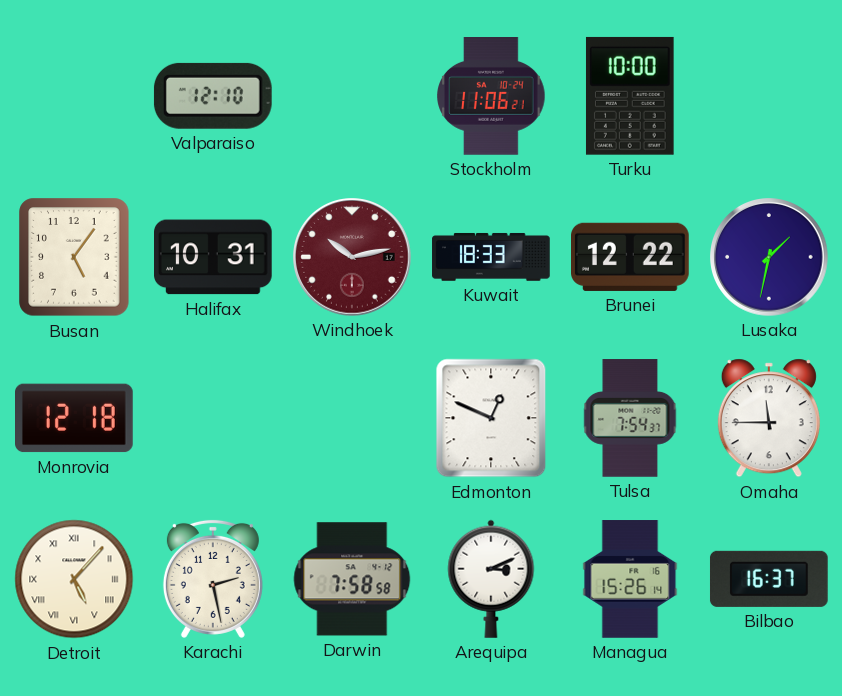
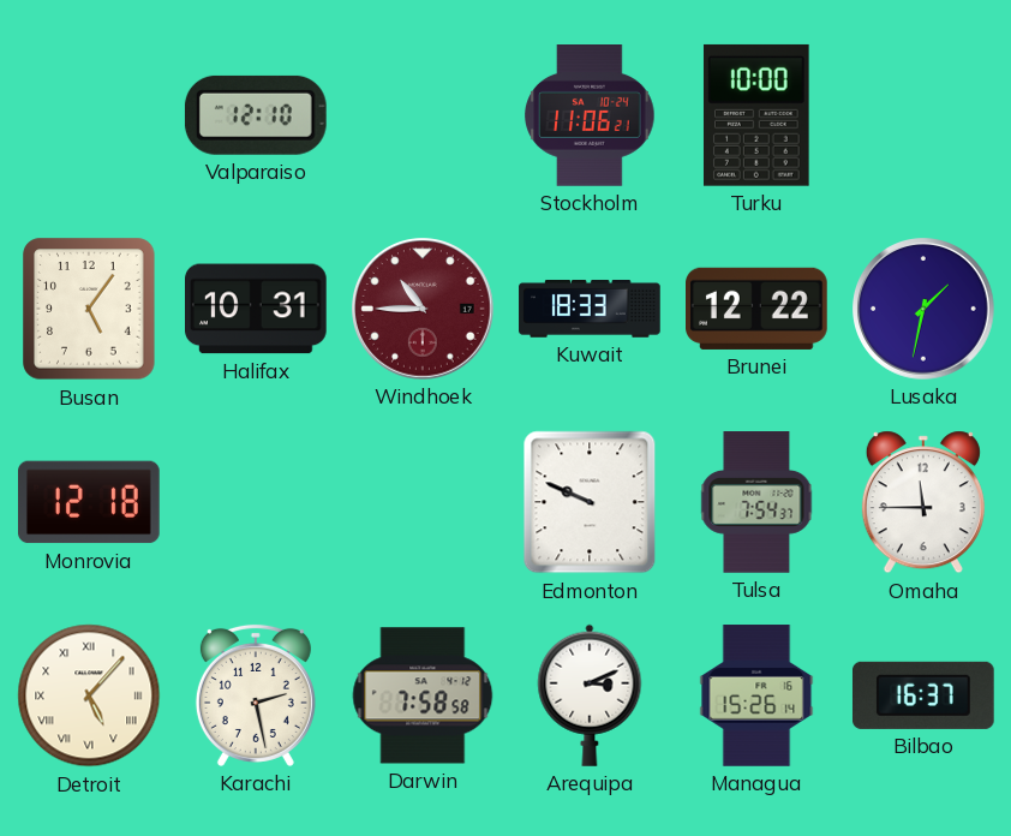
Windhoek: 10:13 -> 10:45 (423, 309)
Edmonton: 12:49 -> 9:49 (590, 502)
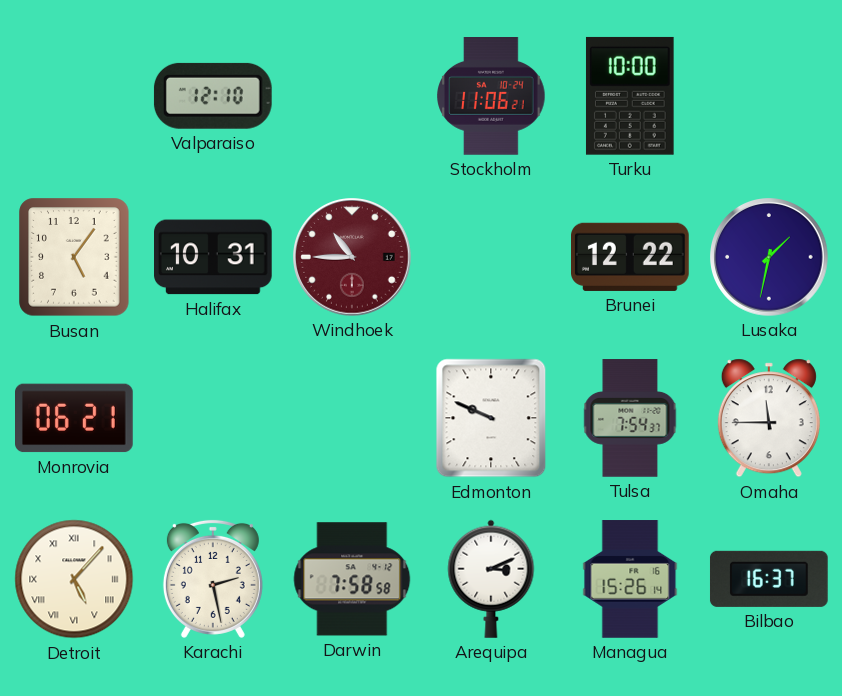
Kuwait: 18:33 -> none (590, 309)
Monrovia: 12:18 -> 06:21 (75, 418)
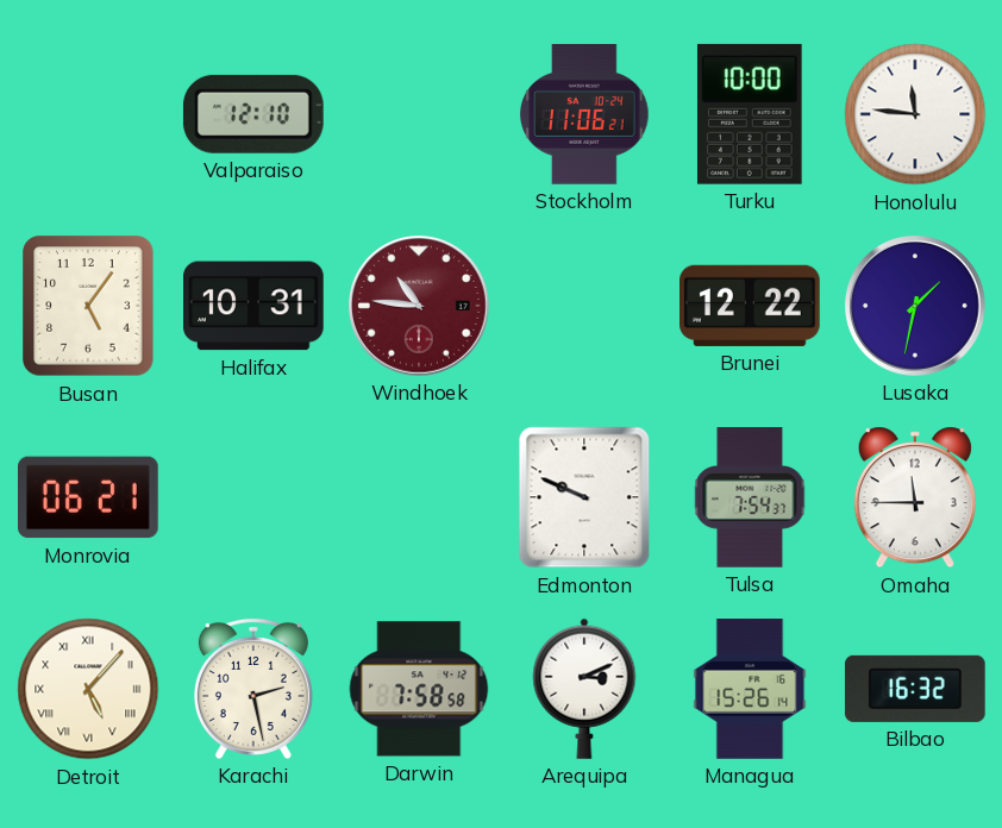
Honolulu: none -> 11:46 (915, 114)
Windhoek: 10:45 -> 10:46 (419, 306)
Bilbao: 16:37 -> 16:32 (915, 689)
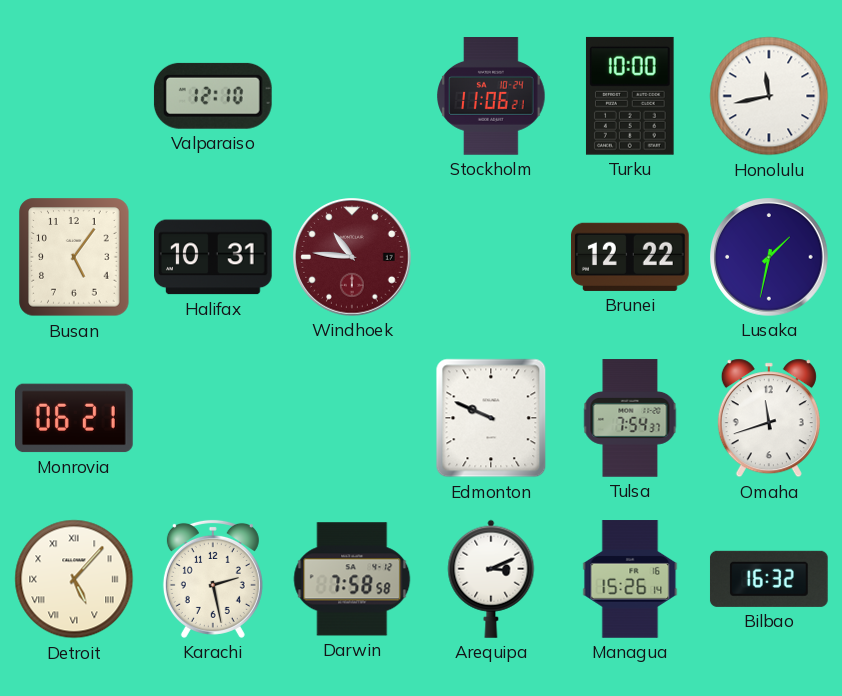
Honolulu: 11:46 -> 11:43 (769, 96)
Omaha: 11:45 -> 11:42 (769, 418)
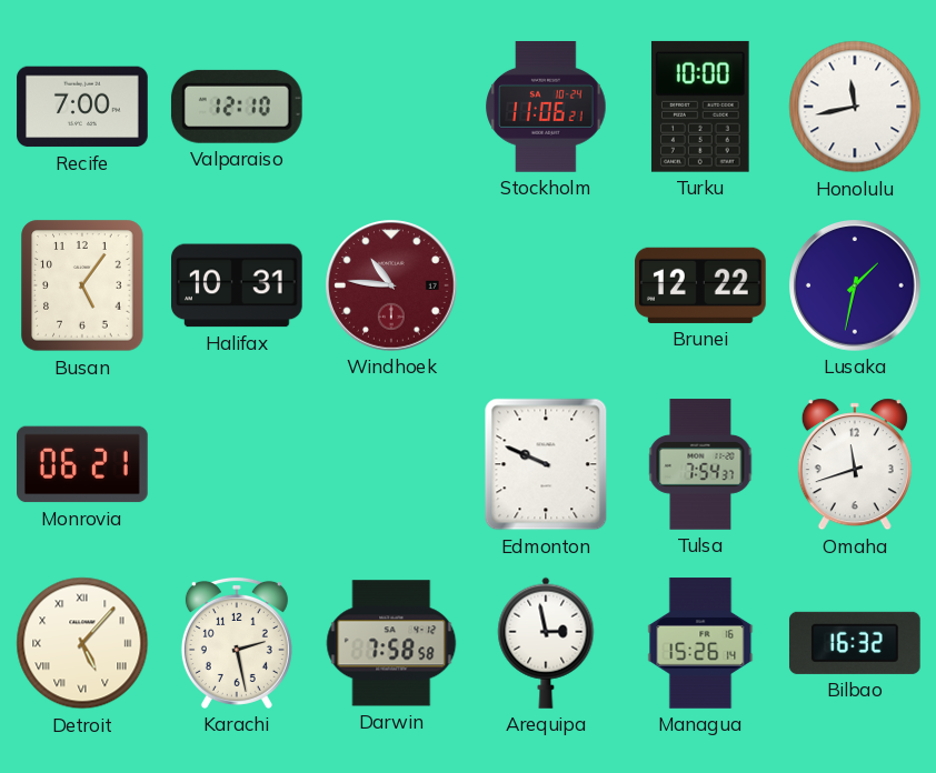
Recife: none -> 7:00 (82, 107)
Arequipa: 3:11 -> 2:58 (546, 643)
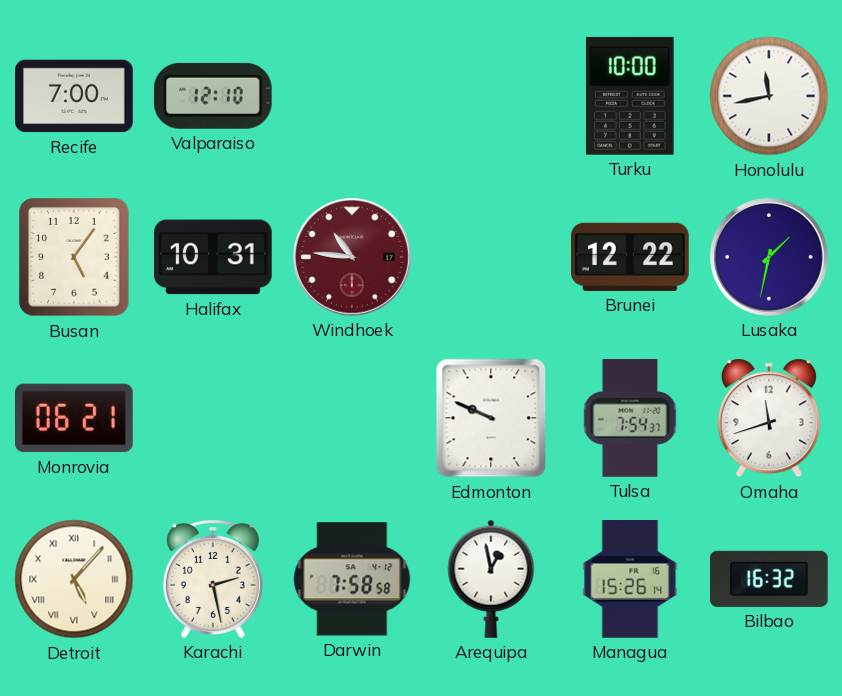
Stockholm: 11:06 -> none (546, 108)
Arequipa: 2:58 -> 12:58 (491, 579)
